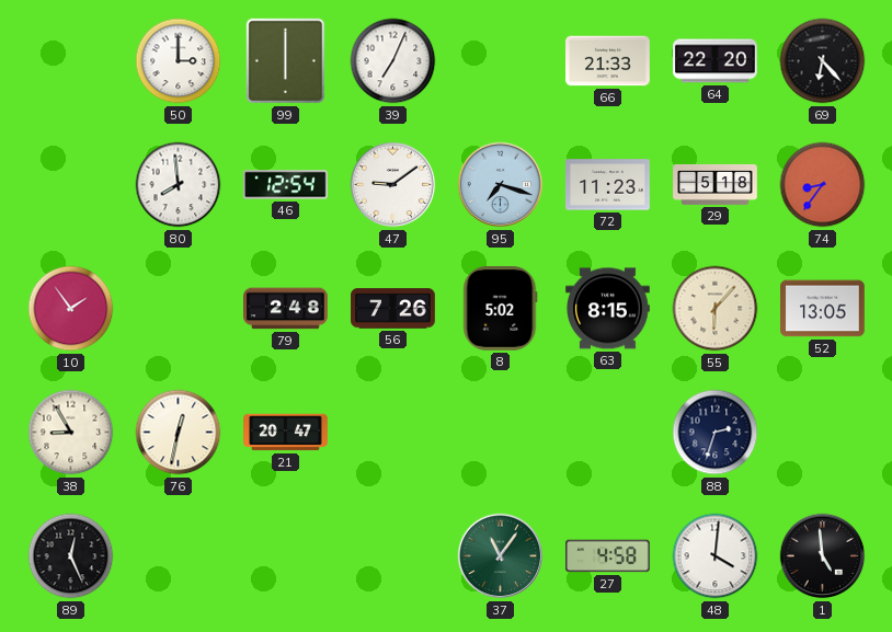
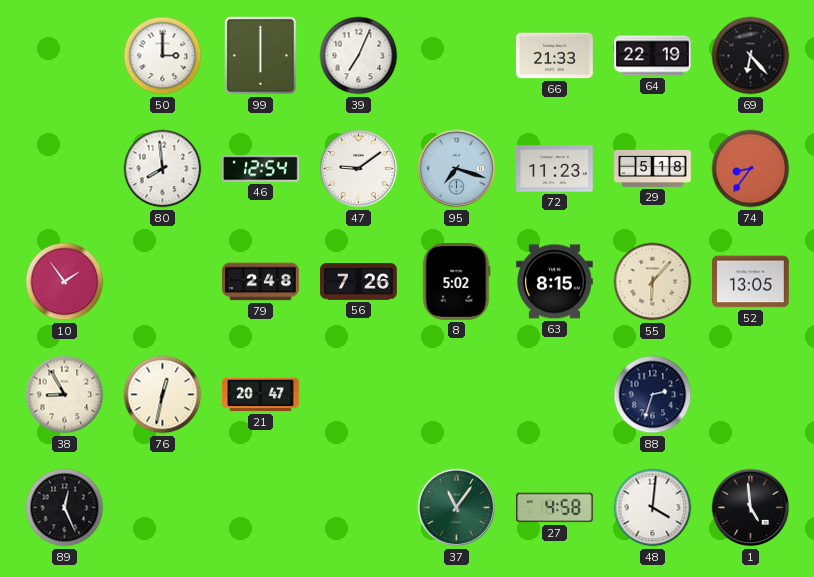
64: 22:20 -> 22:19 (653, 56)
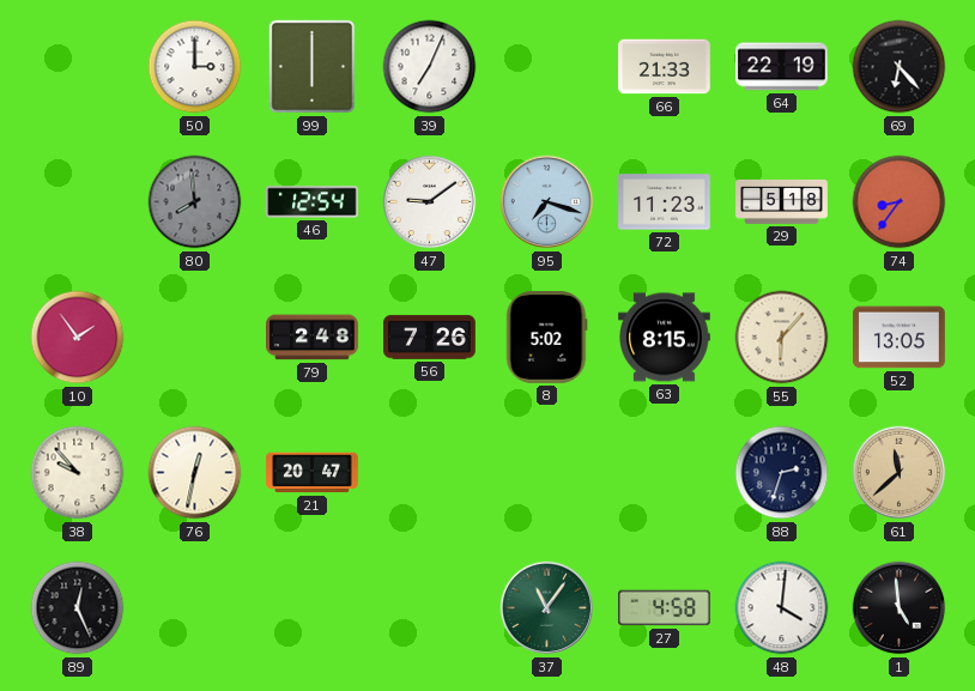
80 dial: white -> grey (195, 202)
38: 8:55 -> 9:53 (78, 473)
61: none -> 11:38 (900, 473)
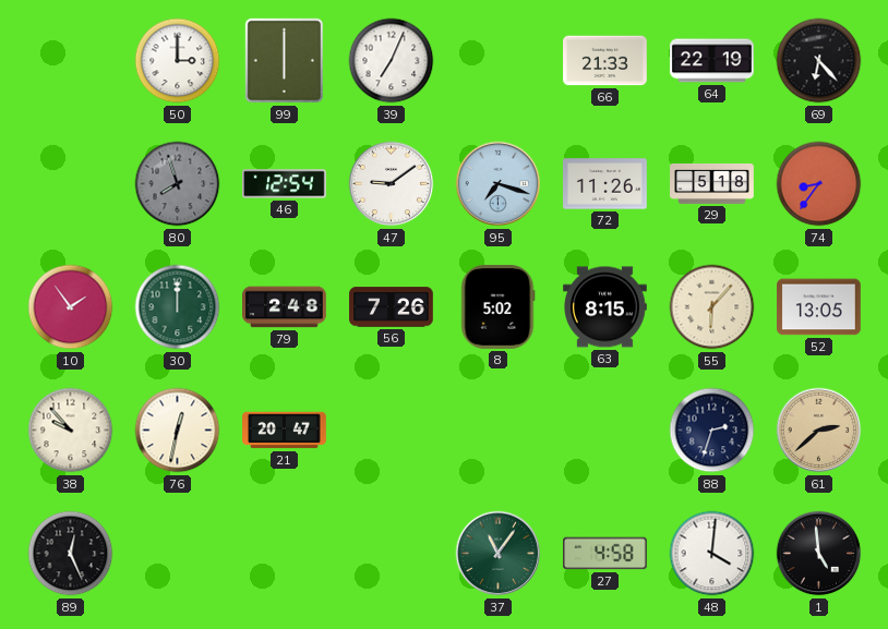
80: 7:59 -> 7:57 (178, 184)
72: 11:23 -> 11:26 (605, 184)
30: none -> 12:00 (178, 307)
61: 11:38 -> 2:38 (819, 431)
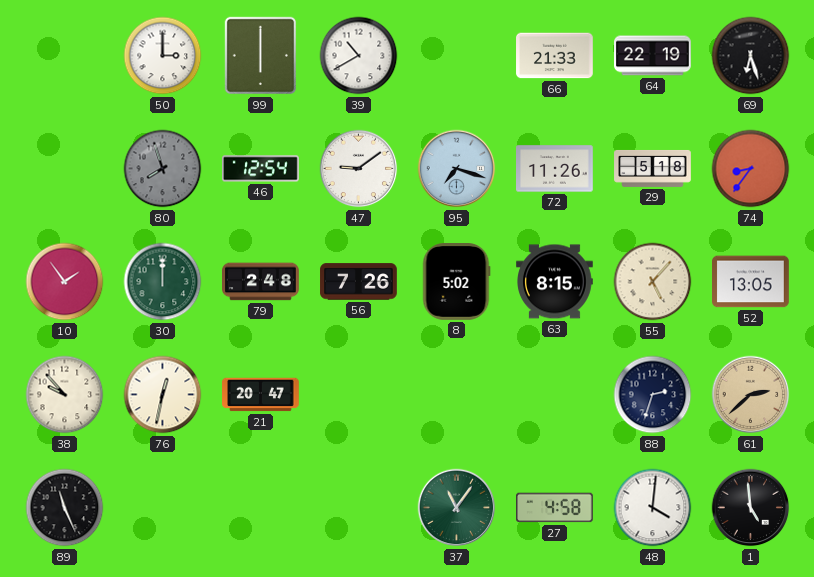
39: 7:04 -> 10:40 (359, 56)
69: 6:23 -> 6:27 (751, 56)
55: 6:07 -> 5:07 (653, 282)
89: 12:26 -> 11:26 (65, 508)
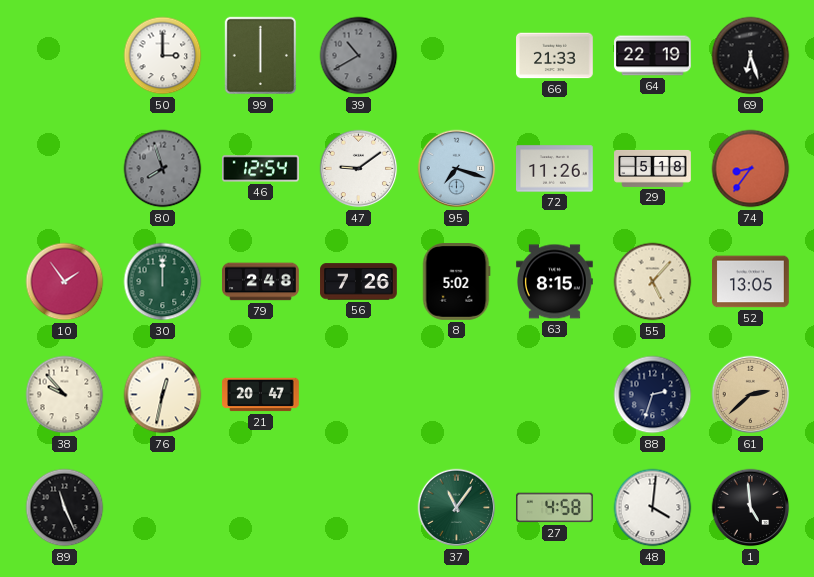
39 dial: white -> grey (359, 56)
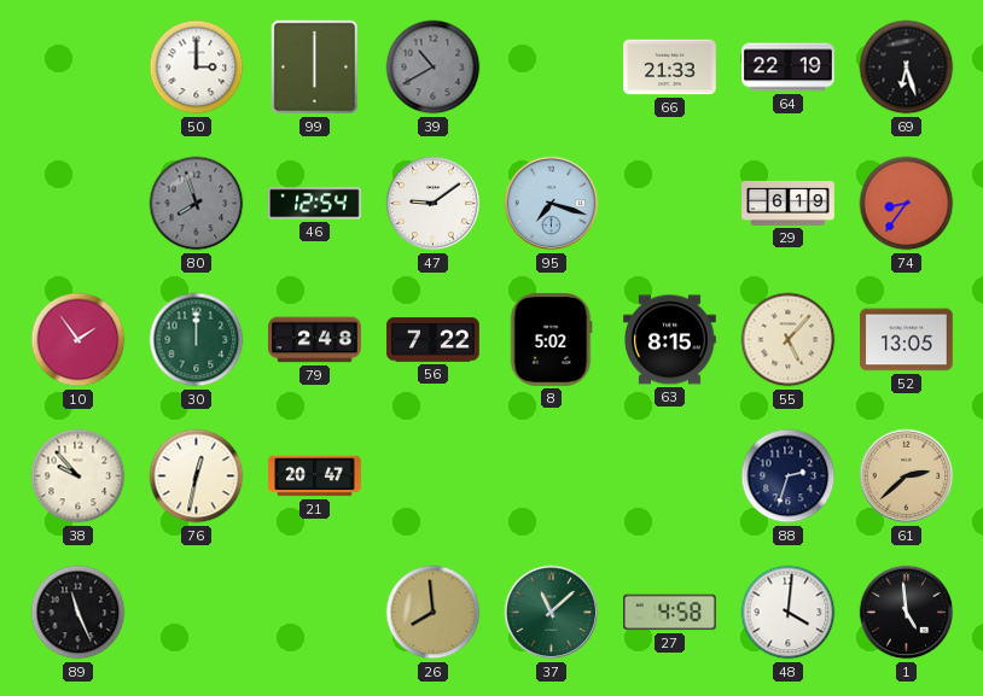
72: 11:26 -> none (555, 169)
29: 5:18 -> 6:19 (789, 203)
56: 7:26 -> 7:22 (434, 340)
26: none -> 7:59 (434, 613)
37: 11:06 -> 11:08 (552, 613)
